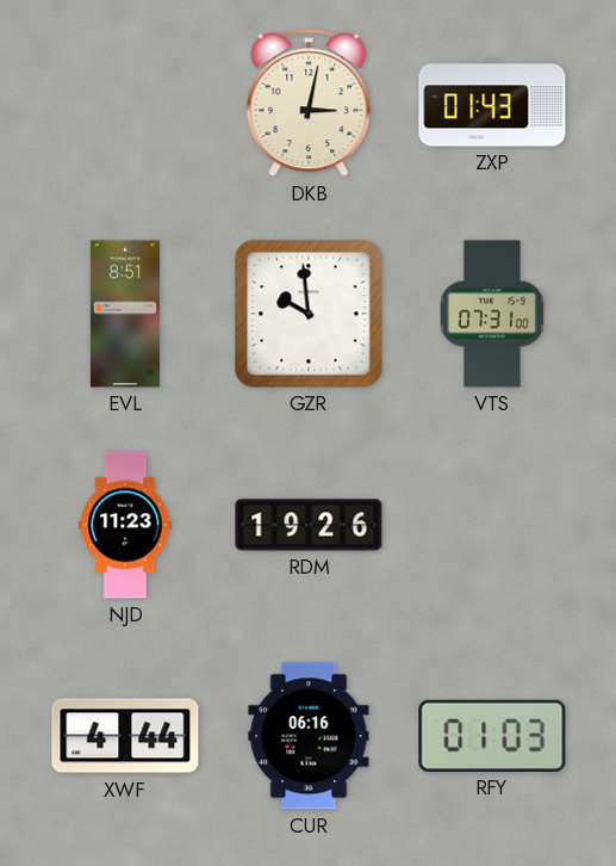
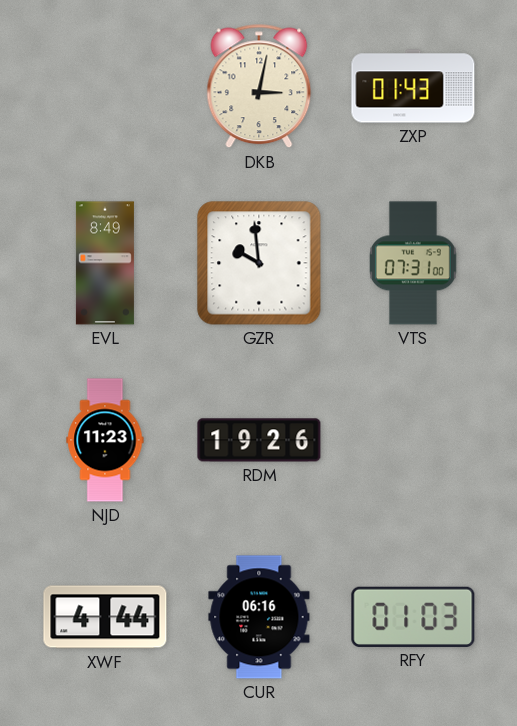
EVL: 8:51 -> 8:49 (105, 263)
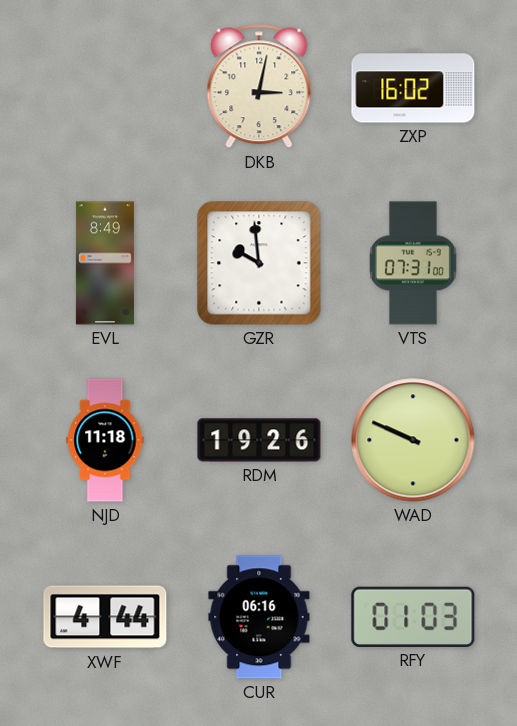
ZXP: 01:43 -> 16:02 (413, 86)
NJD: 11:23 -> 11:18 (105, 440)
WAD: none -> 9:49 (413, 440)
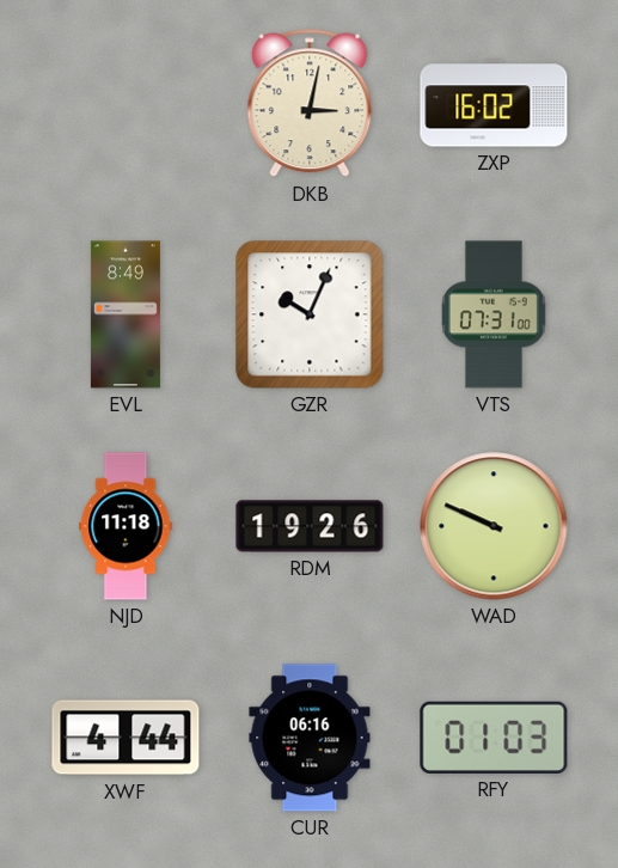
GZR: 9:59 -> 10:04 (310, 314)
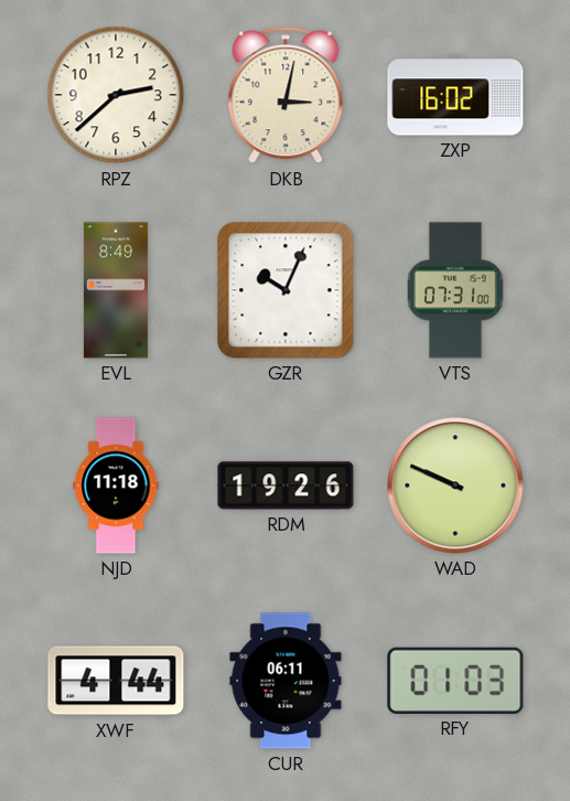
RPZ: none -> 2:38 (116, 95)
CUR: 06:16 -> 06:11 (286, 681)
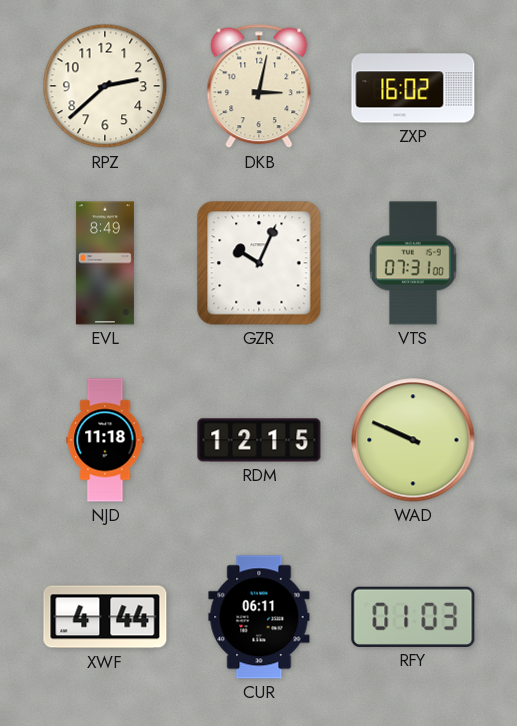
RDM: 19:26 -> 12:15 (259, 440)
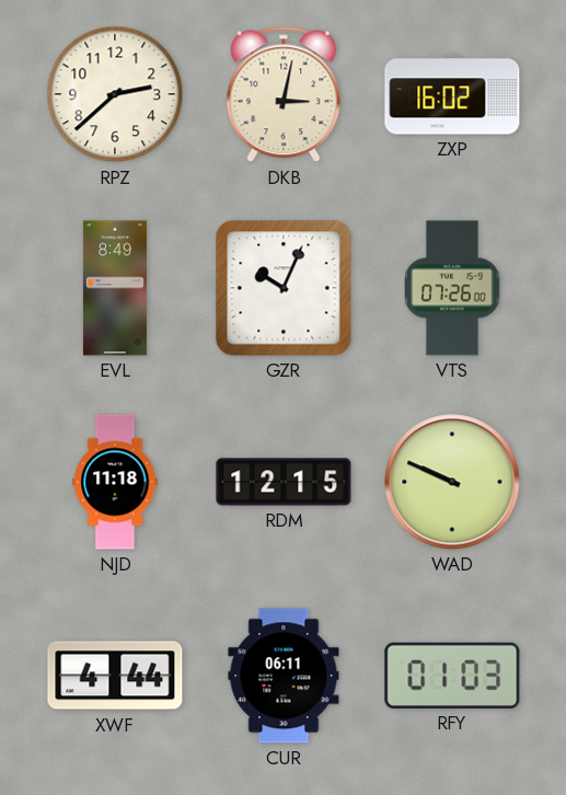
VTS: 07:31 -> 07:26 (453, 288)
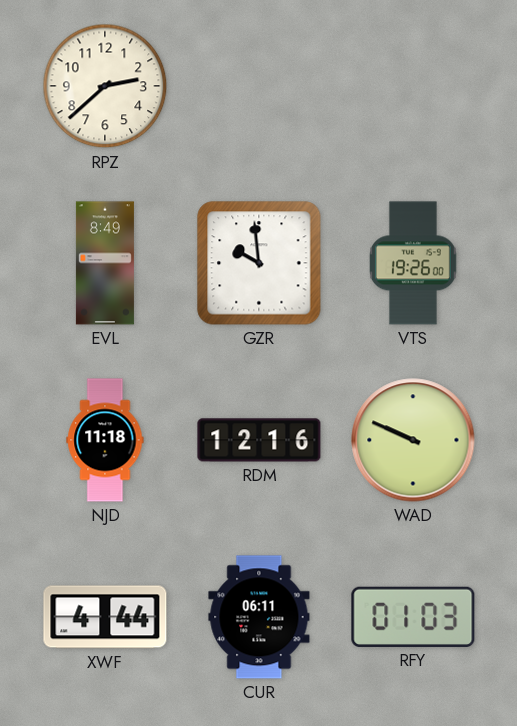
DKB: 3:02 -> none (284, 94)
ZXP: 16:02 -> none (452, 94)
GZR: 10:04 -> 9:59 (259, 263)
VTS: 07:26 -> 19:26 (414, 263)
RDM: 12:15 -> 12:16 (259, 440)
